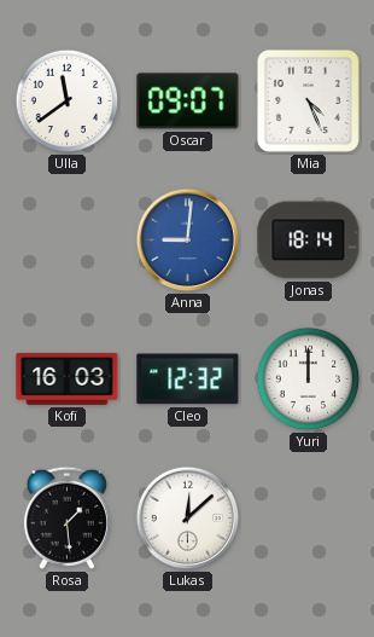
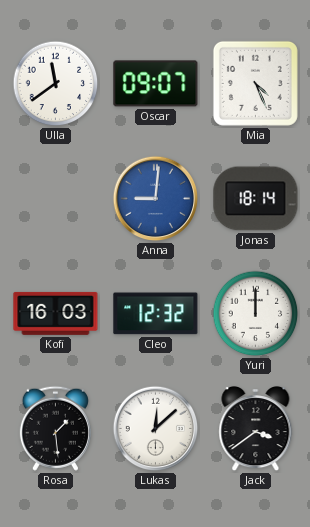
Jack: none -> 3:39 (256, 430)
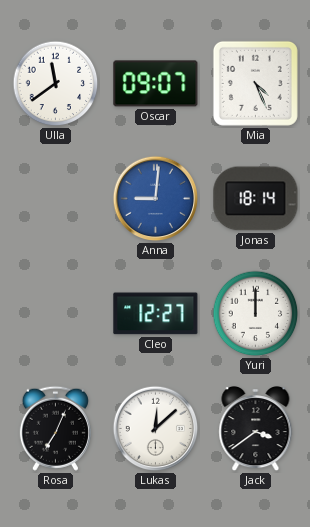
Kofi: 16:03 -> none (56, 313)
Cleo: 12:32 -> 12:27 (156, 314)
Rosa: 1:29 -> 7:04 (55, 428)
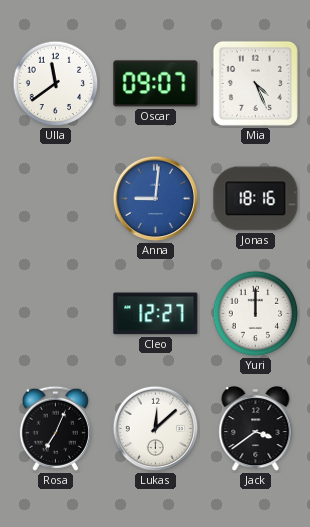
Jonas: 18:14 -> 18:16 (256, 199)
